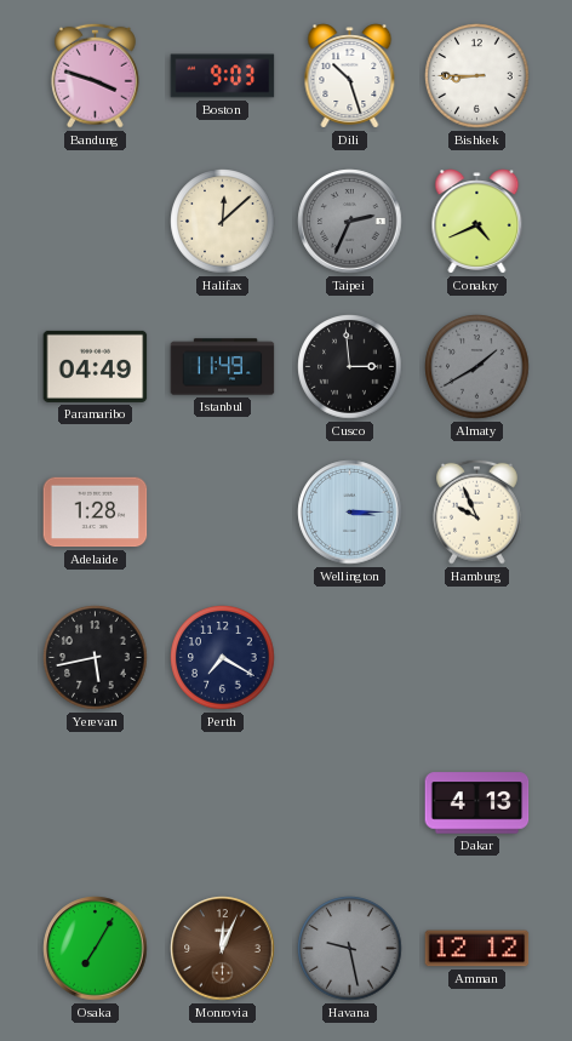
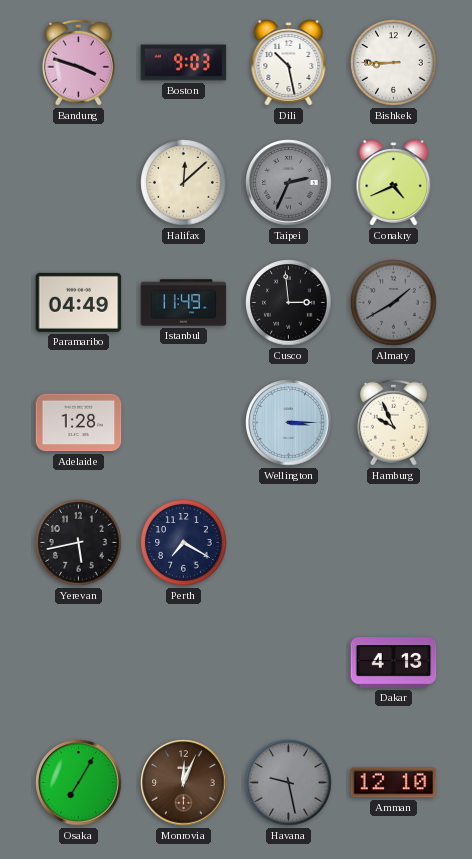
Dili: 10:27 -> 10:28 (289, 63)
Amman: 12:12 -> 12:10 (394, 783)
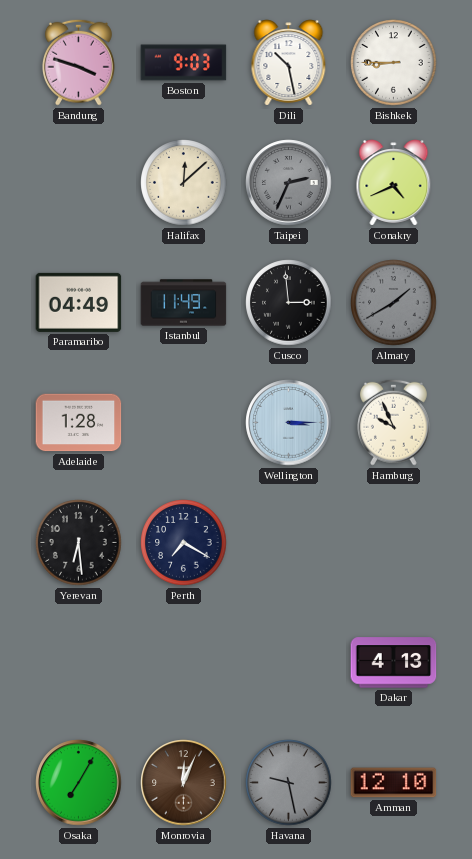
Yerevan: 5:43 -> 6:29 (79, 543)
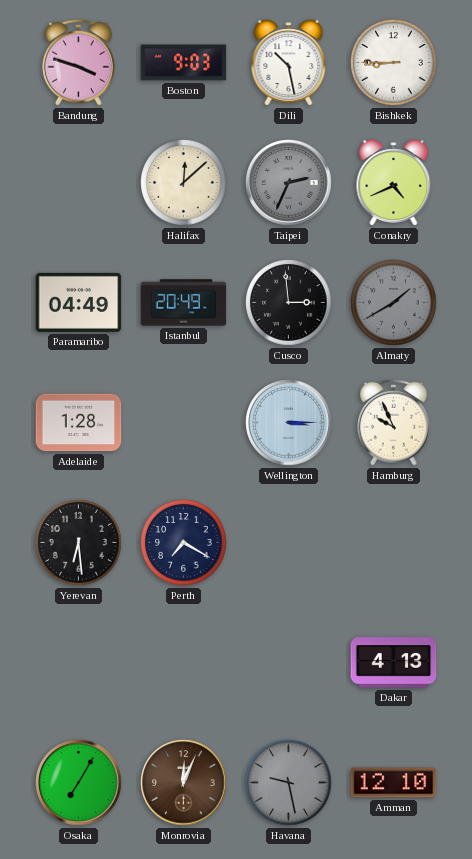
Istanbul: 11:49 -> 20:49 (184, 303)
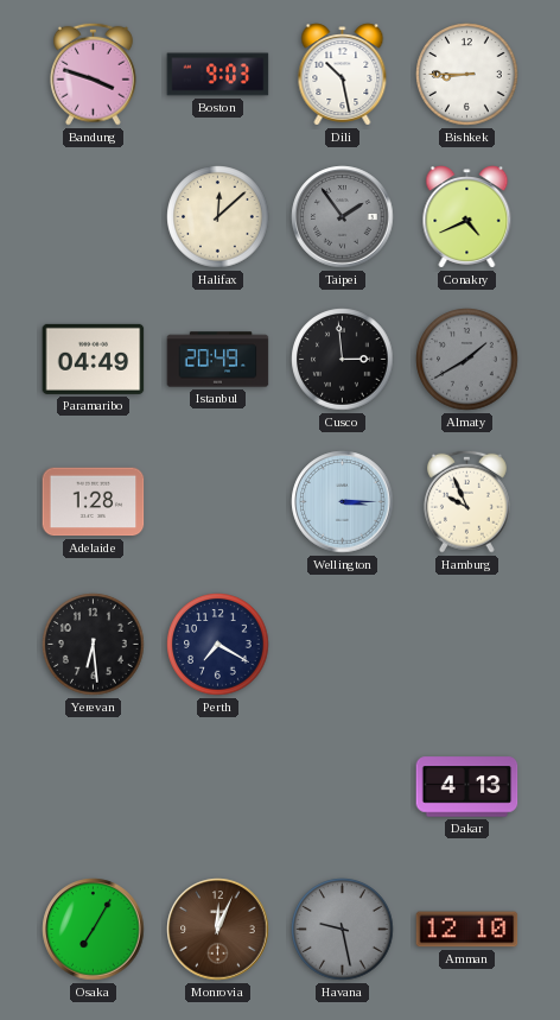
Taipei: 2:34 -> 1:54 (343, 217)
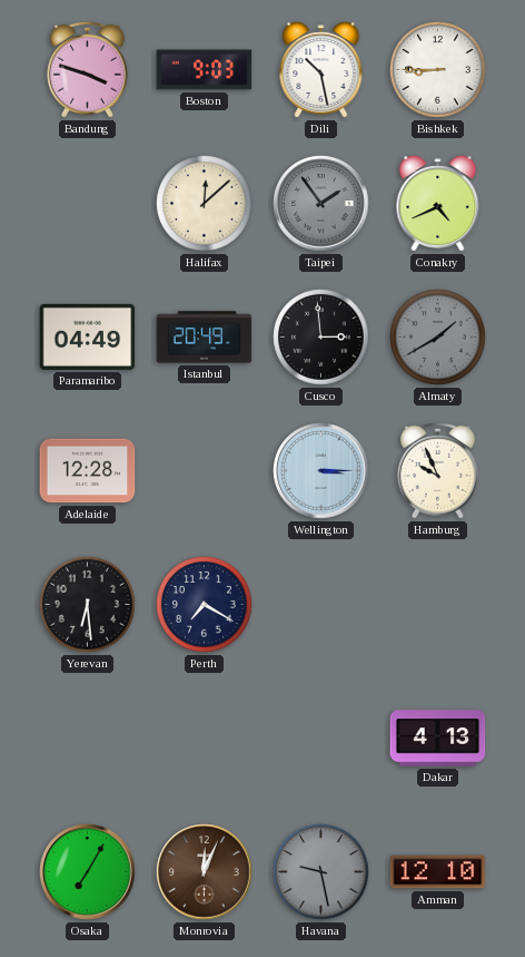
Adelaide: 1:28 -> 12:28 (88, 471)
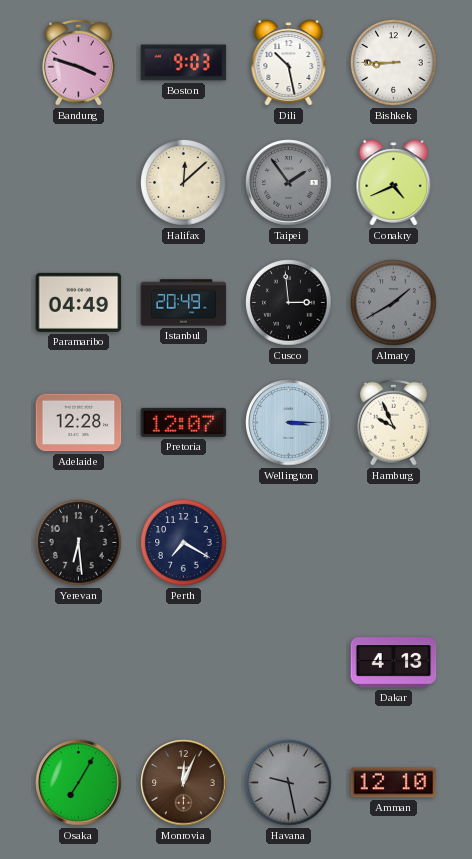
Pretoria: none -> 12:07 (184, 422)
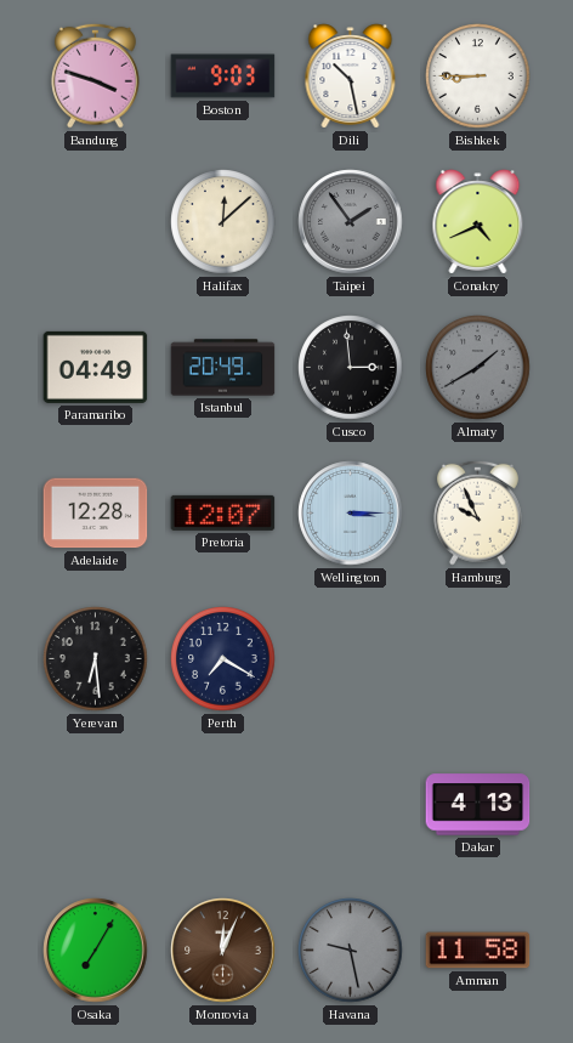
Amman: 12:10 -> 11:58 (478, 951)
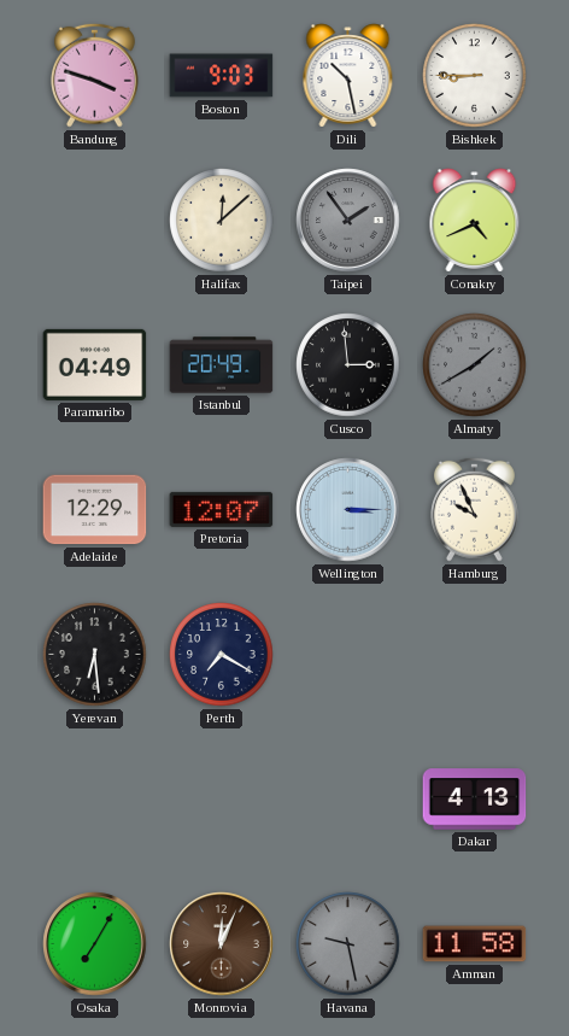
Adelaide: 12:28 -> 12:29 (95, 510)
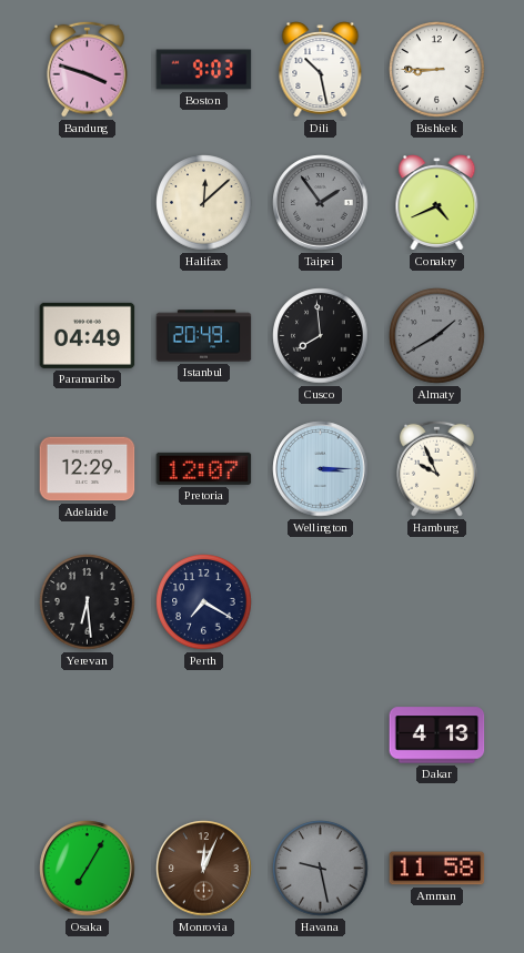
Cusco: 2:59 -> 7:59 (321, 336)
